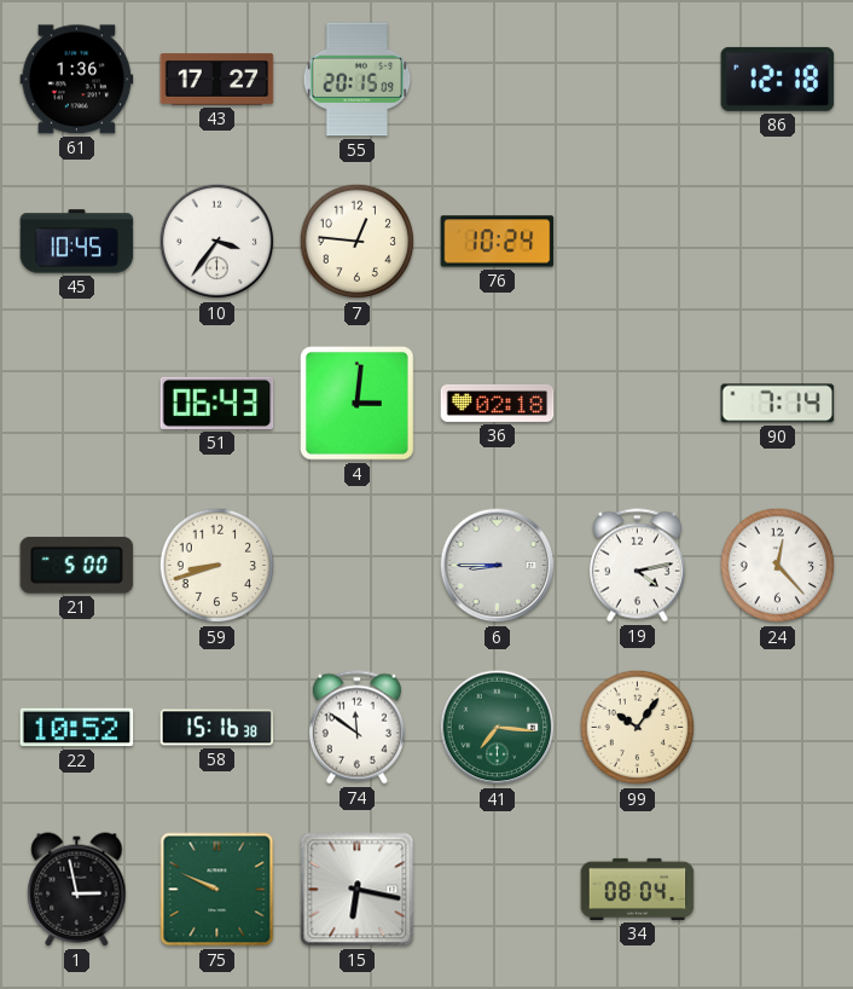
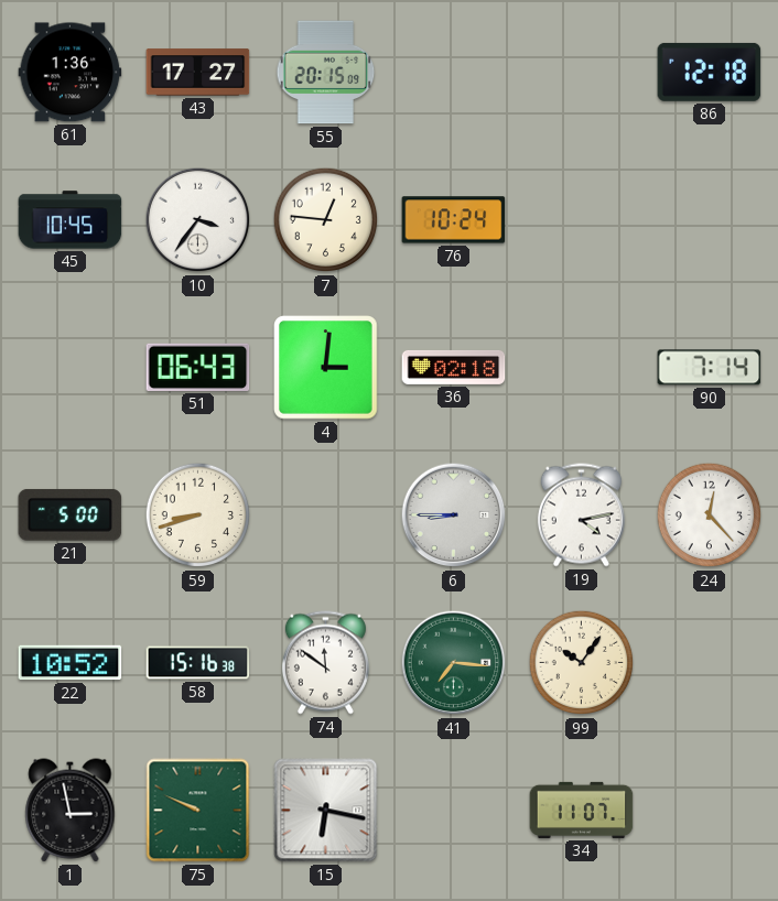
34: 08:04 -> 11:07 (582, 810)
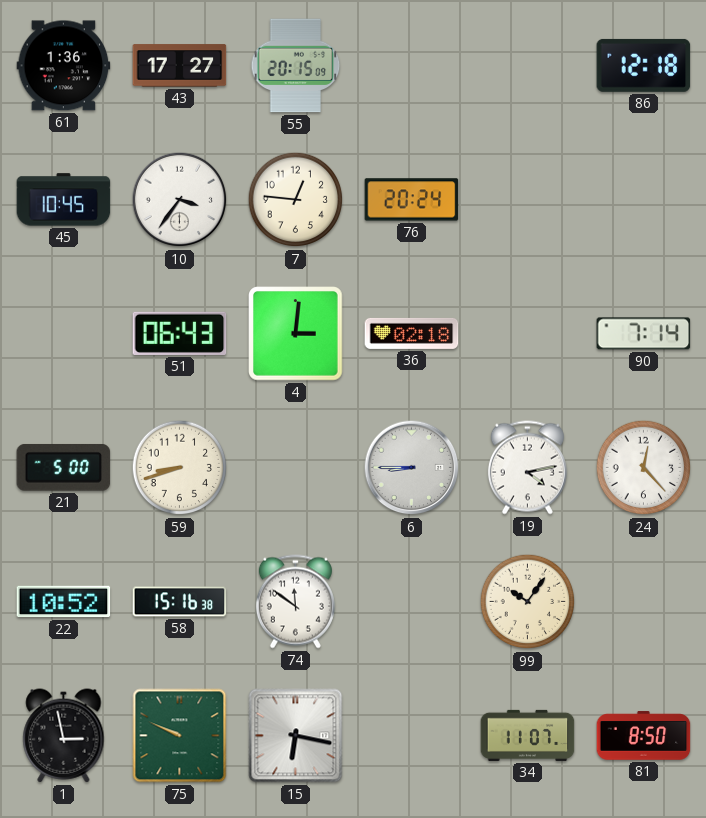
76: 10:24 -> 20:24 (412, 200)
41: 7:16 -> none (454, 663)
81: none -> 8:50 (644, 736)
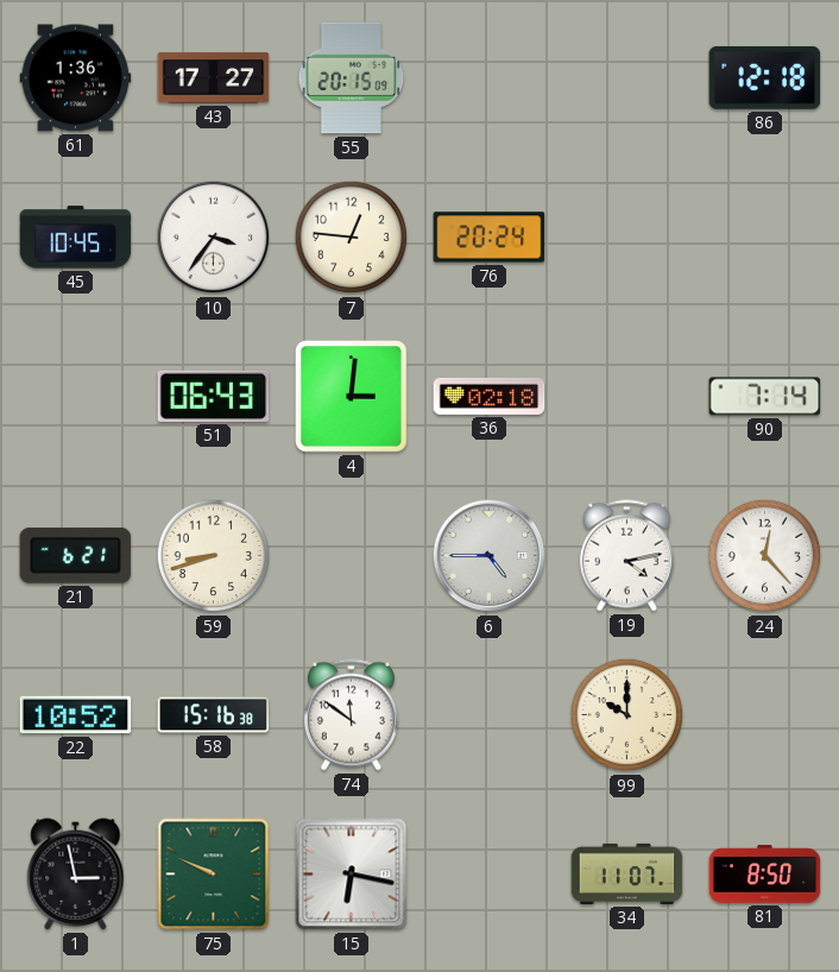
21: 5:00 -> 6:21 (76, 555)
6: 8:45 -> 4:45 (490, 556)
99: 10:06 -> 10:00 (627, 715)
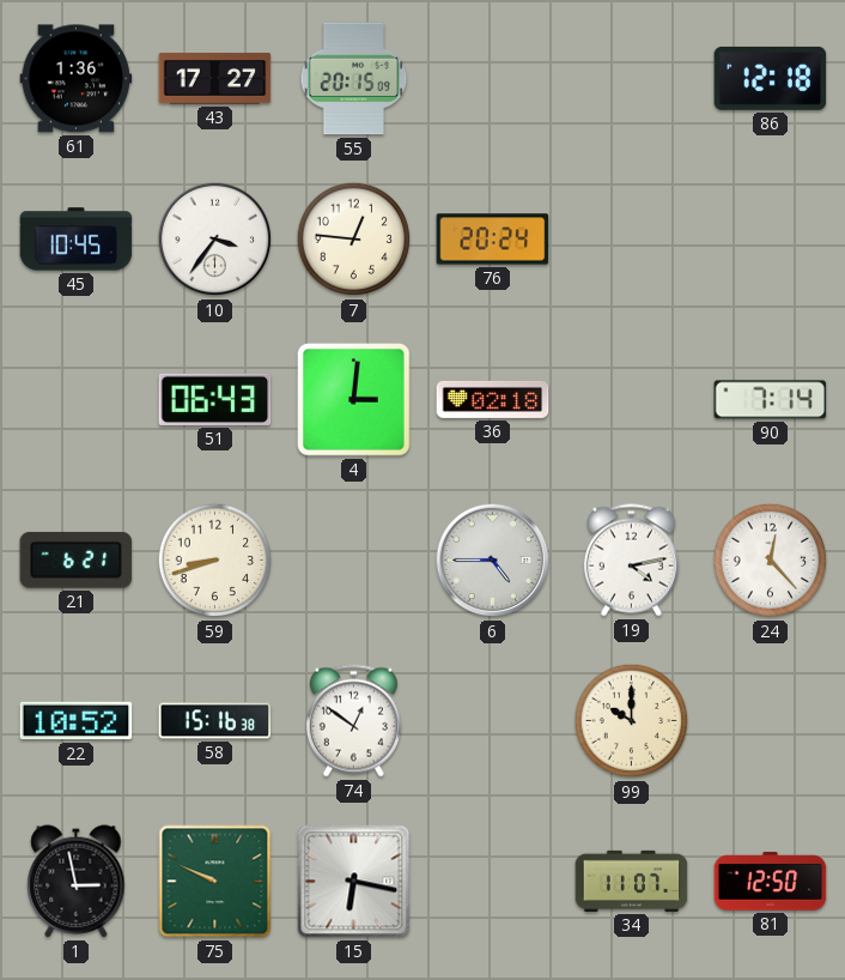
74: 11:51 -> 12:51 (353, 721)
81: 8:50 -> 12:50 (771, 882)
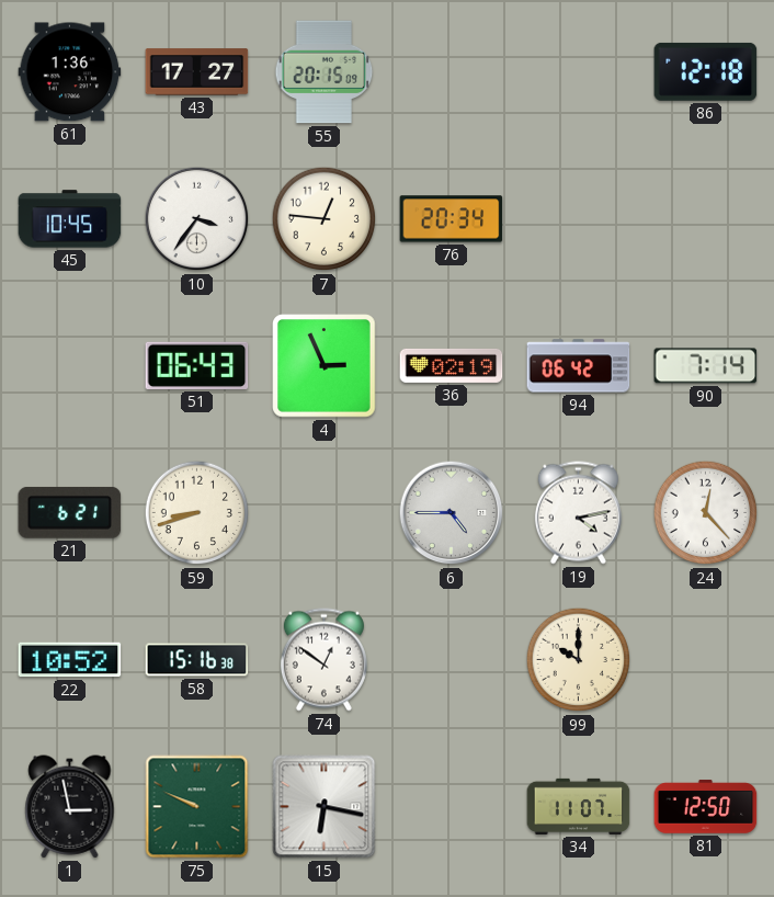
76: 20:24 -> 20:34 (452, 219)
4: 3:01 -> 2:56 (325, 366)
36: 02:18 -> 02:19 (452, 365)
94: none -> 06:42 (579, 366)
